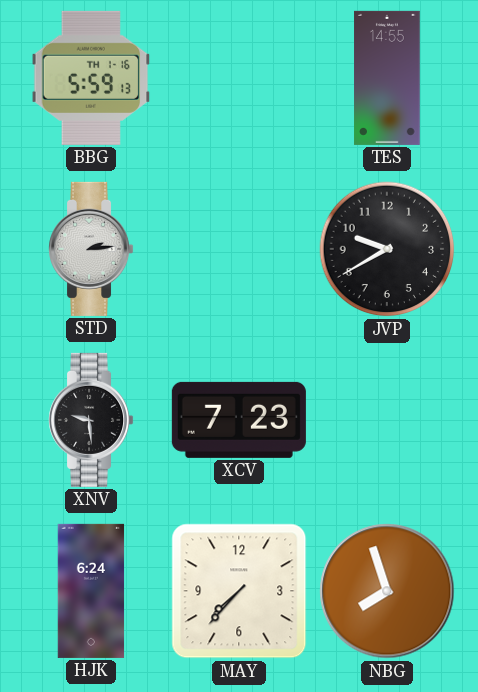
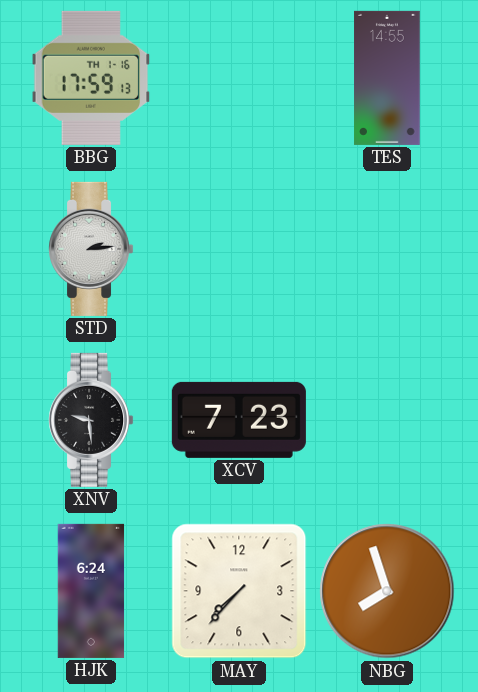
BBG: 5:59 -> 17:59 (91, 78)
JVP: 9:40 -> none (387, 249)
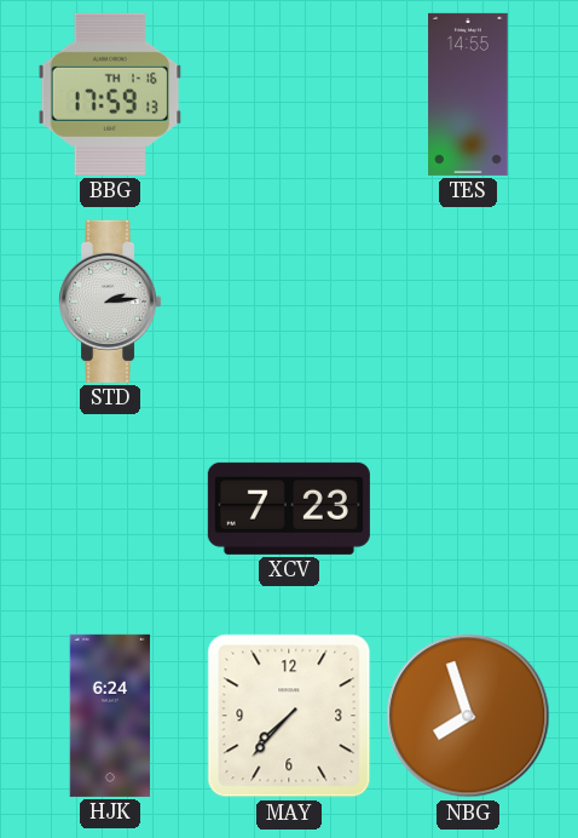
XNV: 9:29 -> none (91, 420)
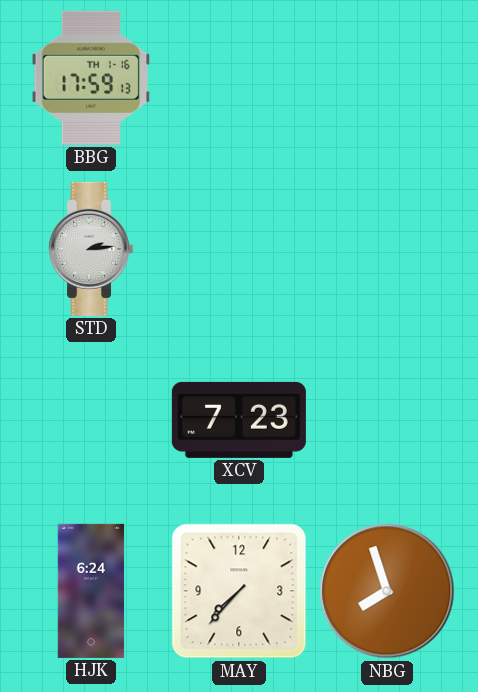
TES: 14:55 -> none (468, 94)
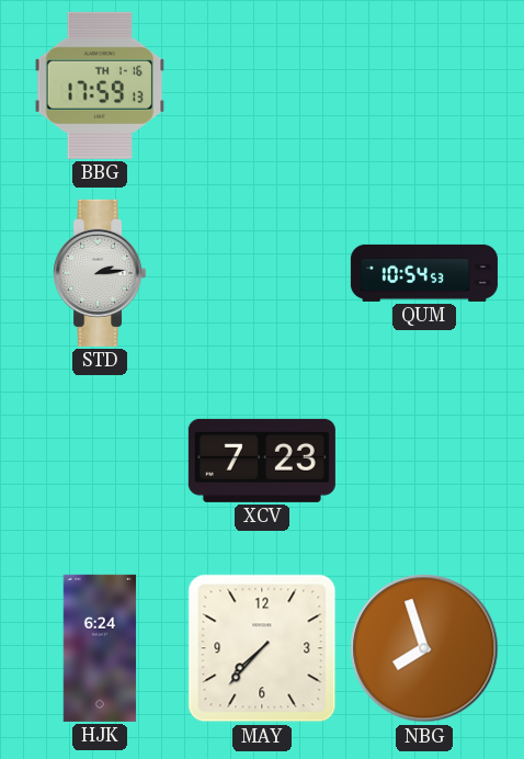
QUM: none -> 10:54 (424, 273)
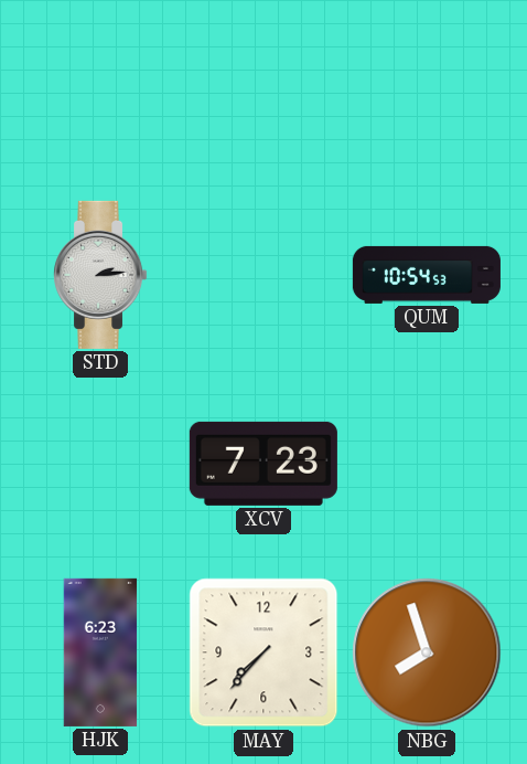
BBG: 17:59 -> none (100, 86)
HJK: 6:24 -> 6:23 (100, 652)
